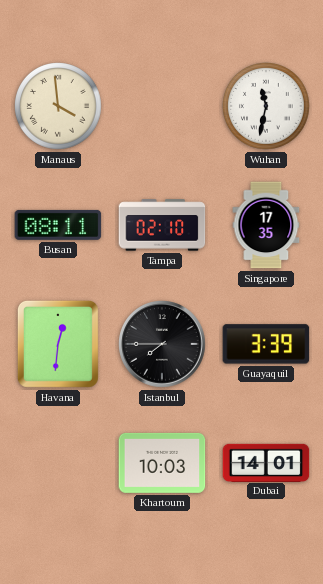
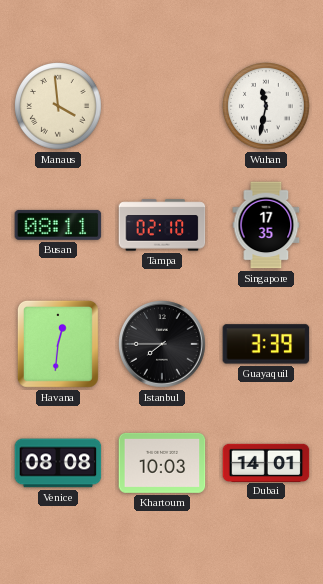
Venice: none -> 08:08 (58, 463)
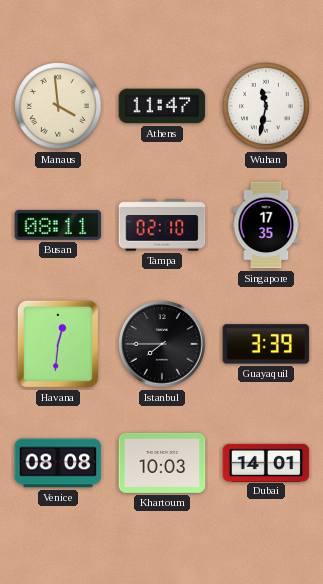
Athens: none -> 11:47 (162, 106)
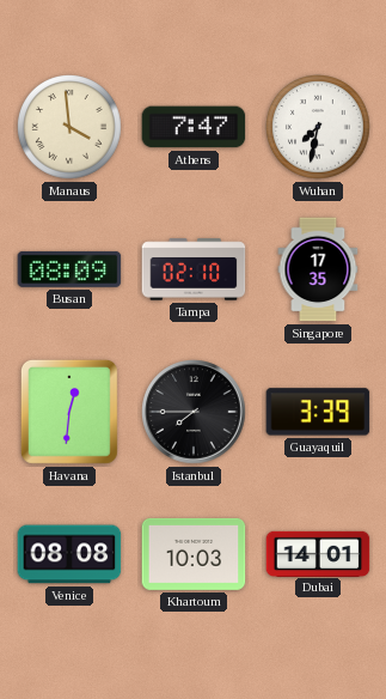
Athens: 11:47 -> 7:47 (194, 127)
Wuhan: 11:32 -> 7:32 (319, 128)
Busan: 08:11 -> 08:09 (69, 269)
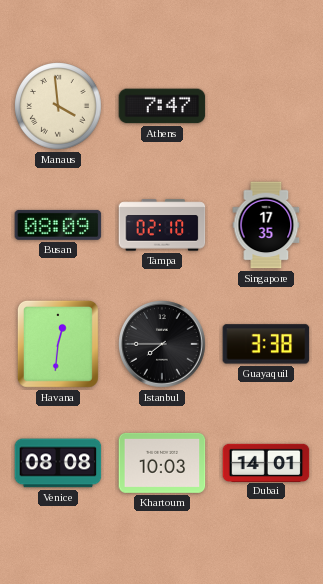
Wuhan: 7:32 -> none (319, 128)
Guayaquil: 3:39 -> 3:38 (266, 344)
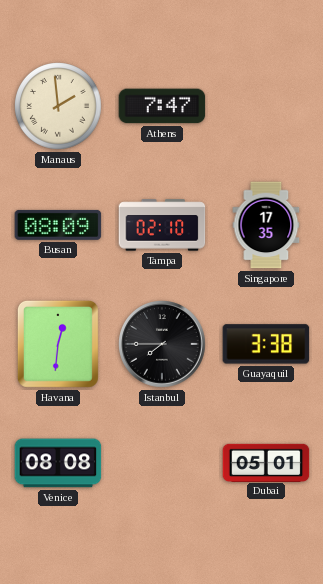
Manaus: 3:59 -> 1:59 (59, 107)
Khartoum: 10:03 -> none (162, 463)
Dubai: 14:01 -> 05:01 (266, 462)
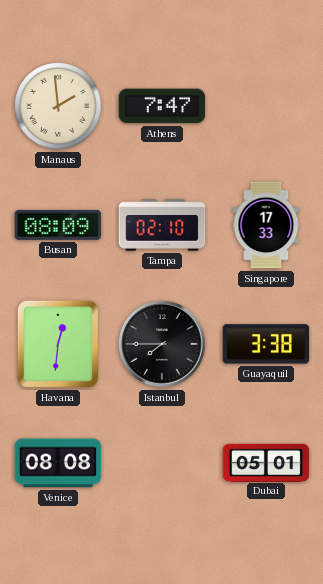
Singapore: 17:35 -> 17:33 (266, 225)
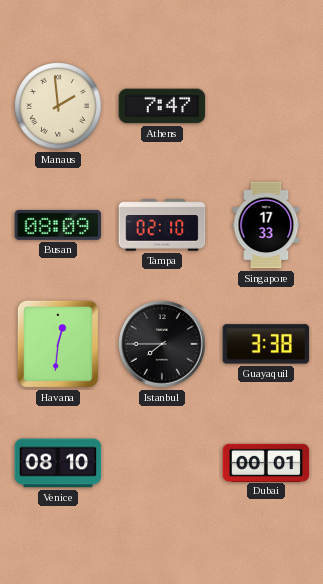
Venice: 08:08 -> 08:10 (58, 463)
Dubai: 05:01 -> 00:01 (266, 462)
